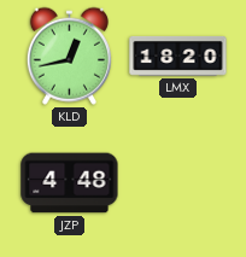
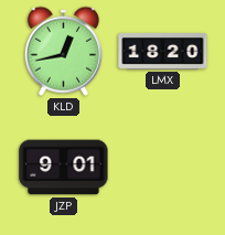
JZP: 4:48 -> 9:01 (64, 168)
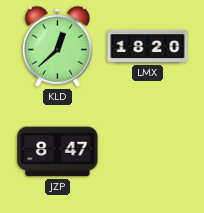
KLD: 12:43 -> 12:38 (57, 46)
JZP: 9:01 -> 8:47 (58, 152)
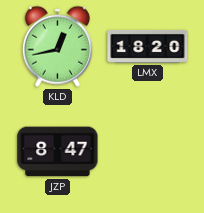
KLD: 12:38 -> 12:43 (57, 46)
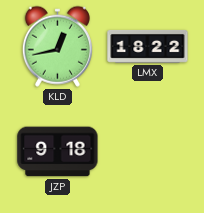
LMX: 18:20 -> 18:22 (148, 46)
JZP: 8:47 -> 9:18 (58, 152)
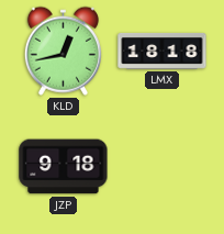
LMX: 18:22 -> 18:18 (163, 51)
